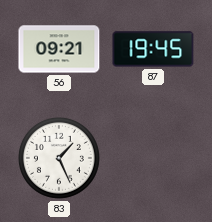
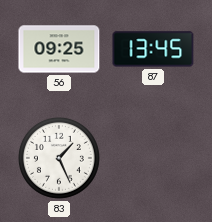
56: 09:21 -> 09:25 (59, 49)
87: 19:45 -> 13:45 (153, 49)
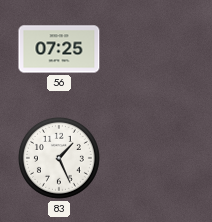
56: 09:25 -> 07:25 (59, 49)
87: 13:45 -> none (153, 49)
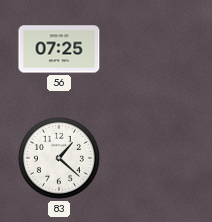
83: 1:26 -> 1:22 (59, 158)
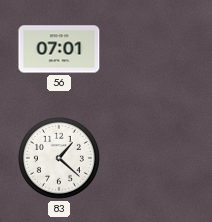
56: 07:25 -> 07:01 (59, 49)
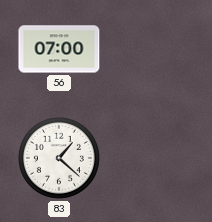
56: 07:01 -> 07:00 (59, 49)
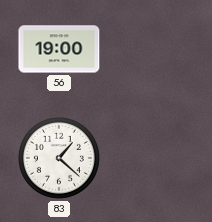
56: 07:00 -> 19:00 (59, 49)
